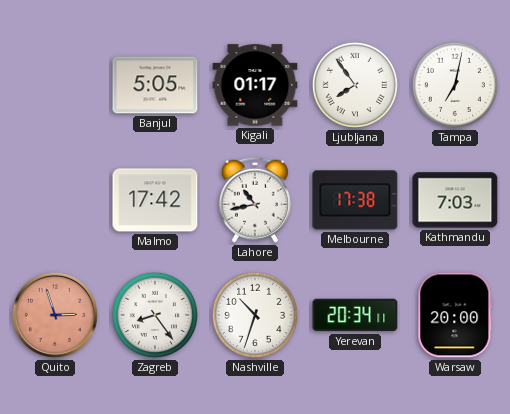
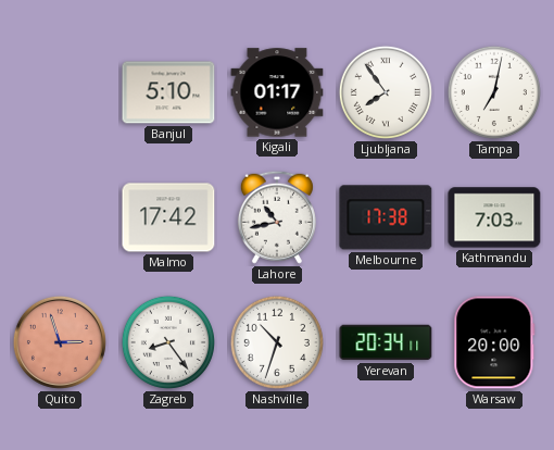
Banjul: 5:05 -> 5:10 (168, 92)
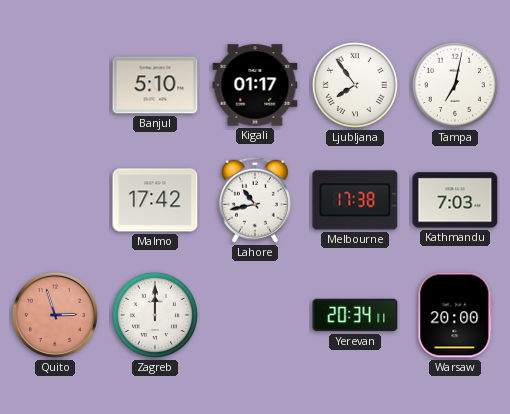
Zagreb: 8:24 -> 12:00 (155, 315)
Nashville: 10:33 -> none (277, 342)
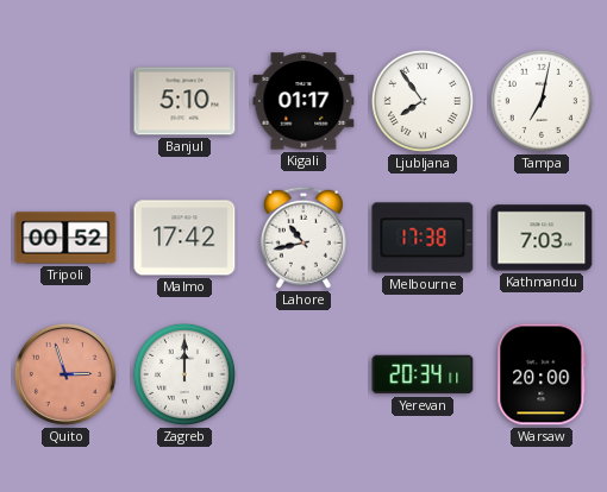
Tripoli: none -> 00:52 (65, 238)
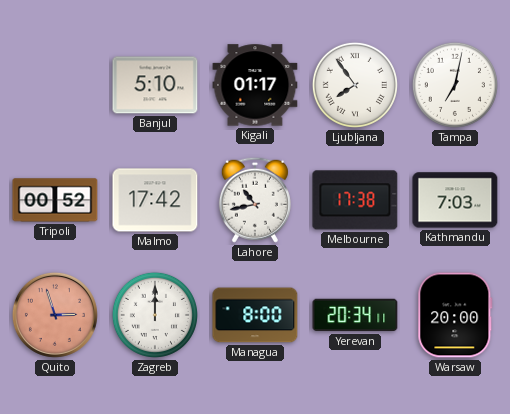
Managua: none -> 8:00 (255, 315)
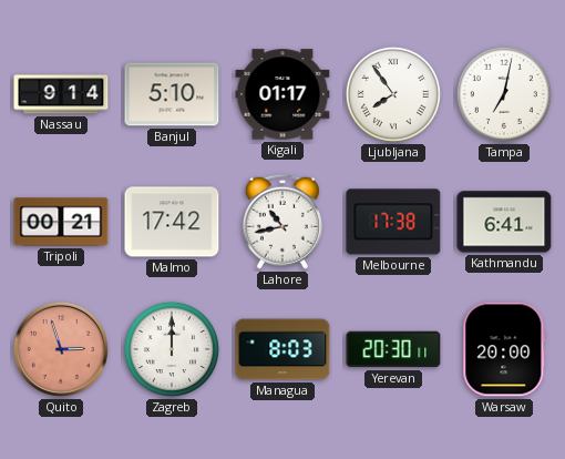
Nassau: none -> 9:14 (61, 94)
Tripoli: 00:52 -> 00:21 (61, 222)
Kathmandu: 7:03 -> 6:41 (504, 222)
Managua: 8:00 -> 8:03 (282, 349)
Yerevan: 20:34 -> 20:30 (393, 349)
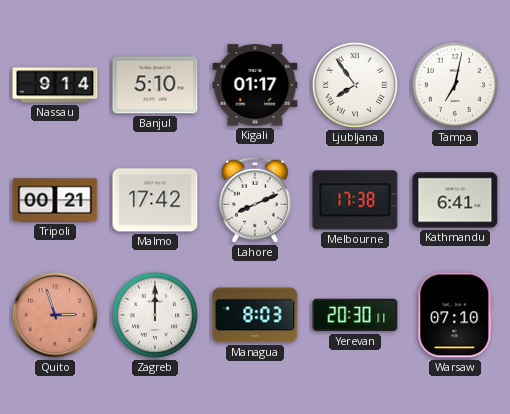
Lahore: 10:43 -> 8:11 (255, 200)
Warsaw: 20:00 -> 07:10 (455, 315)
